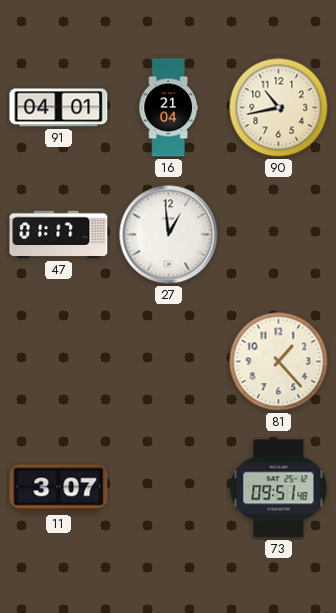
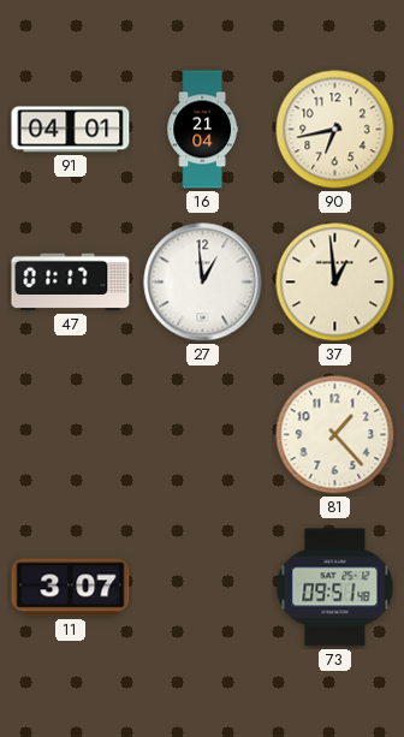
90: 10:43 -> 6:43 (335, 130)
37: none -> 12:59 (335, 283)
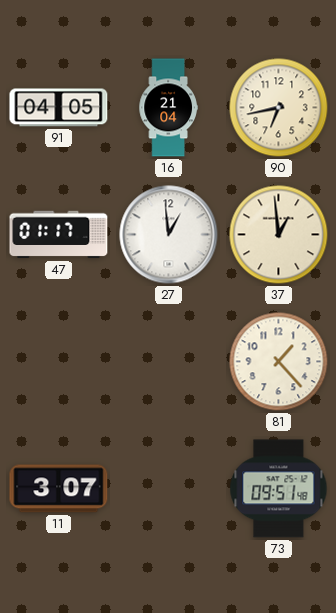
91: 04:01 -> 04:05 (59, 108)
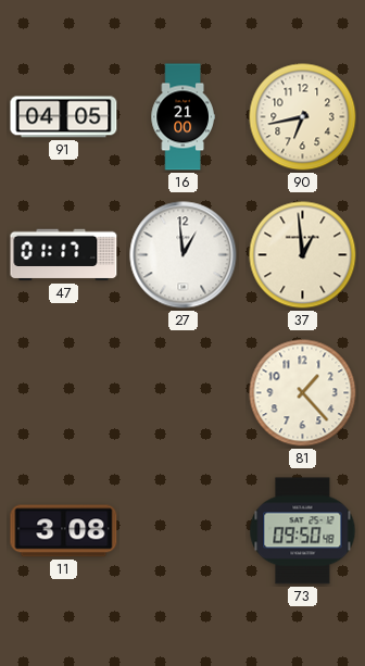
16: 21:04 -> 21:00 (182, 117)
11: 3:07 -> 3:08 (64, 531)
73: 09:51 -> 09:50 (303, 531)
